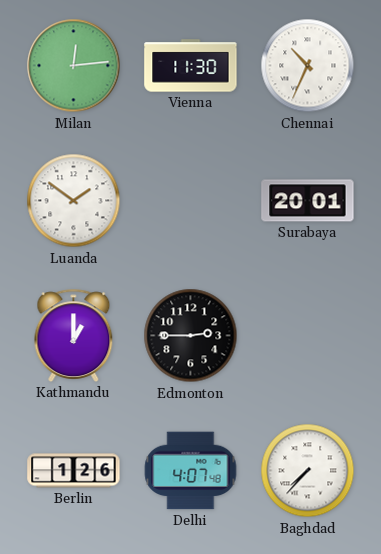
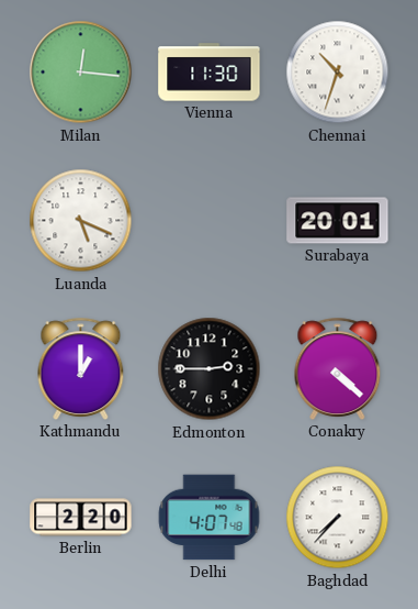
Milan: 12:14 -> 12:16 (81, 73)
Chennai: 10:34 -> 10:33 (338, 73)
Luanda: 1:51 -> 5:19 (81, 221)
Conakry: none -> 4:22 (338, 368)
Berlin: 1:26 -> 2:20 (81, 518)
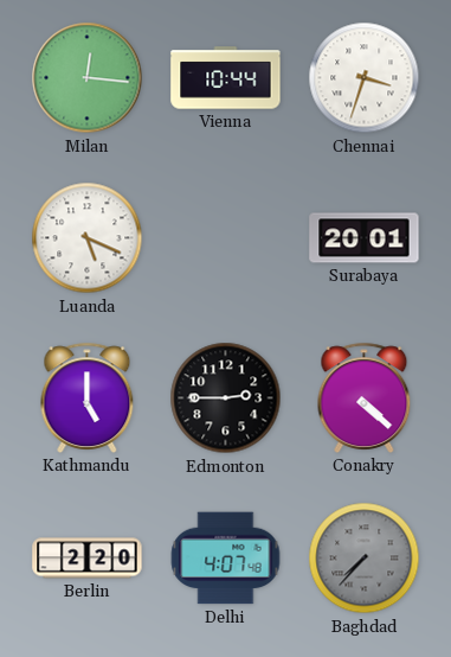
Vienna: 11:30 -> 10:44 (226, 78)
Chennai: 10:33 -> 3:33 (365, 78)
Kathmandu: 1:00 -> 5:00 (88, 397)
Baghdad dial: white -> grey (365, 559)
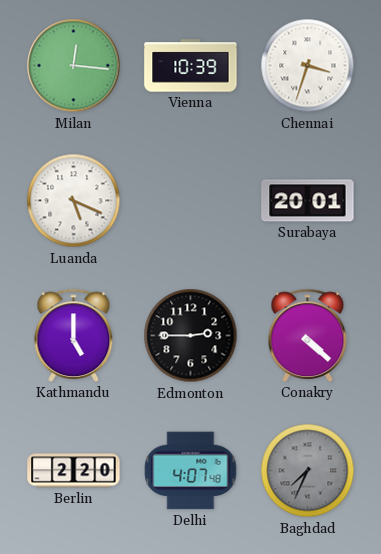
Vienna: 10:44 -> 10:39 (191, 66)
Baghdad: 7:37 -> 7:34 (308, 471)
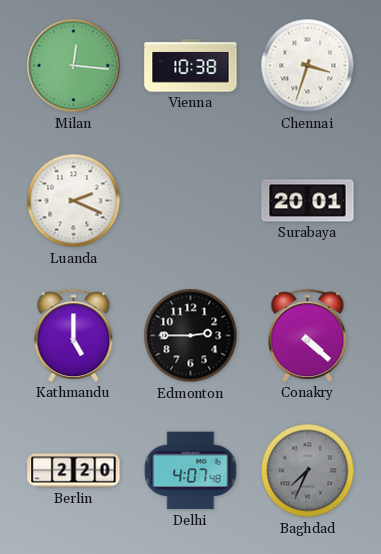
Vienna: 10:39 -> 10:38 (191, 66)
Luanda: 5:19 -> 2:19 (74, 201)
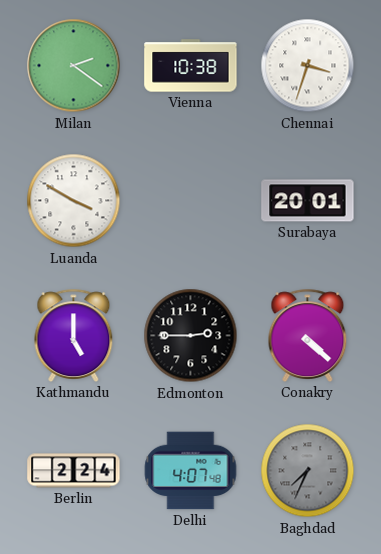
Milan: 12:16 -> 2:21 (74, 66)
Luanda: 2:19 -> 3:50 (74, 201)
Berlin: 2:20 -> 2:24 (74, 471)
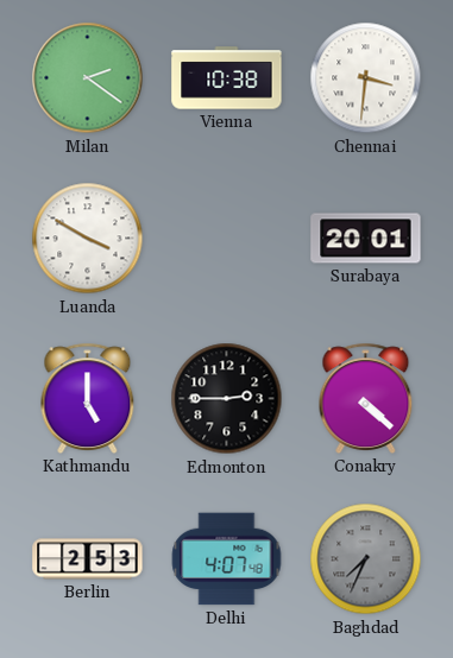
Chennai: 3:33 -> 3:31 (366, 78)
Berlin: 2:24 -> 2:53 (88, 559)
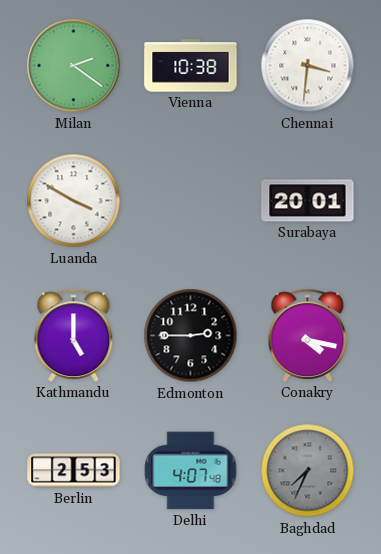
Conakry: 4:22 -> 4:17 (308, 335)
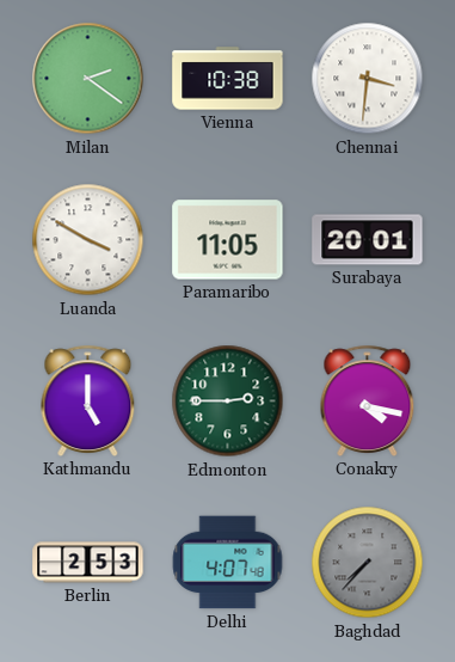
Paramaribo: none -> 11:05 (228, 240)
Edmonton dial: black -> green (228, 402)
Baghdad: 7:34 -> 7:37 (368, 563)
